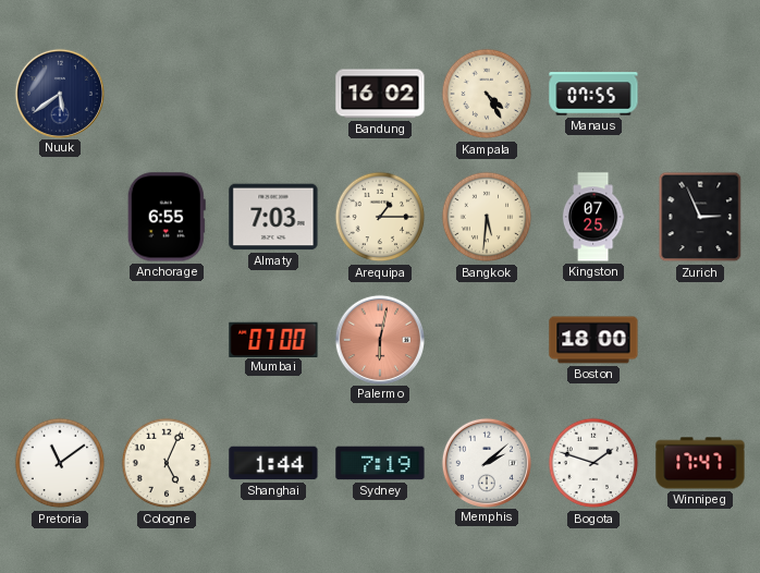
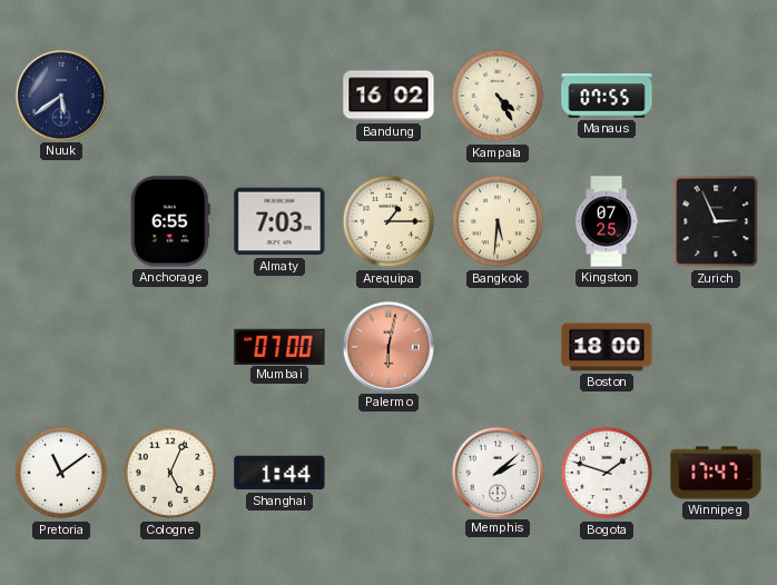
Sydney: 7:19 -> none (380, 463)
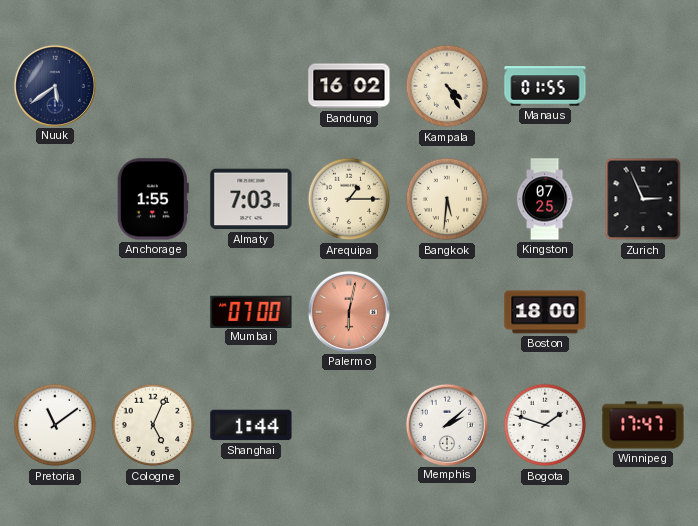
Manaus: 07:55 -> 01:55 (545, 86)
Anchorage: 6:55 -> 1:55 (153, 199)
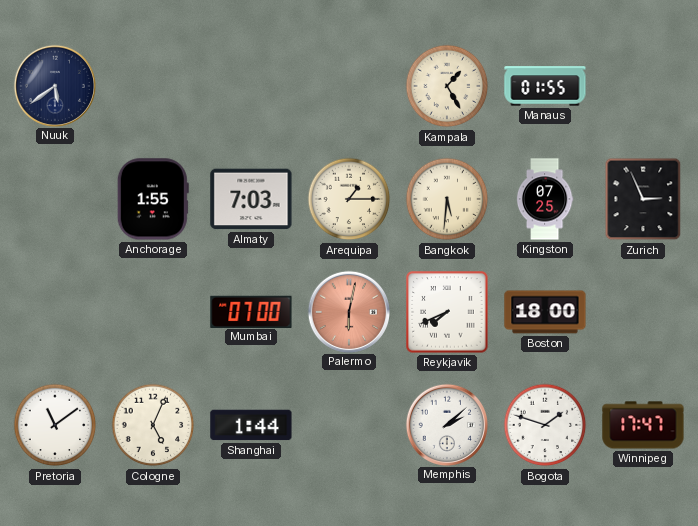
Bandung: 16:02 -> none (349, 86)
Kampala: 4:25 -> 1:25 (447, 86)
Reykjavik: none -> 7:41 (447, 312)
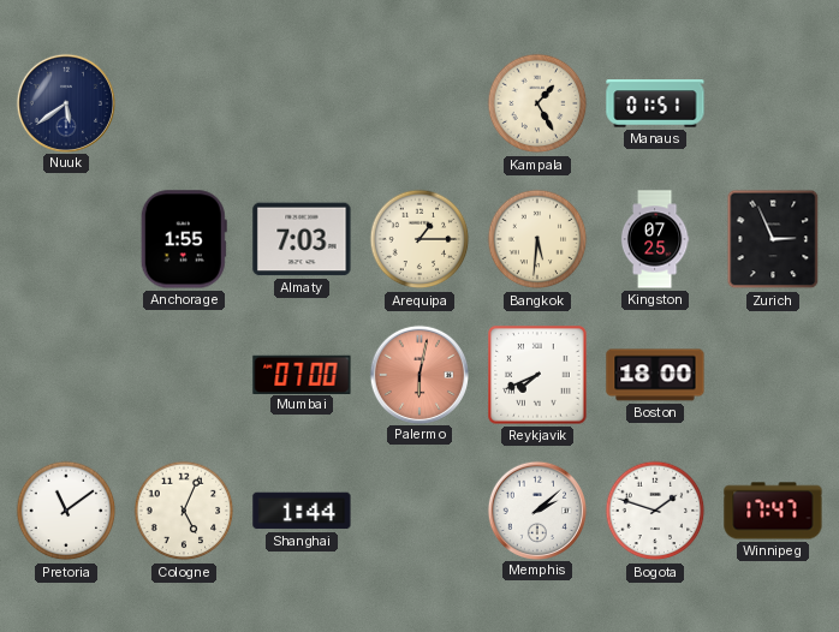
Manaus: 01:55 -> 01:51 (655, 103)
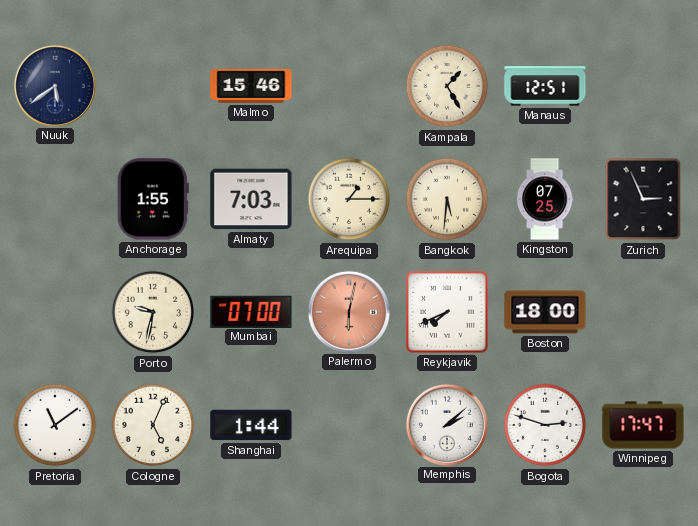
Malmo: none -> 15:46 (251, 86)
Manaus: 01:51 -> 12:51 (545, 86)
Porto: none -> 9:32 (153, 312)
Bogota: 1:48 -> 2:48 (545, 425)
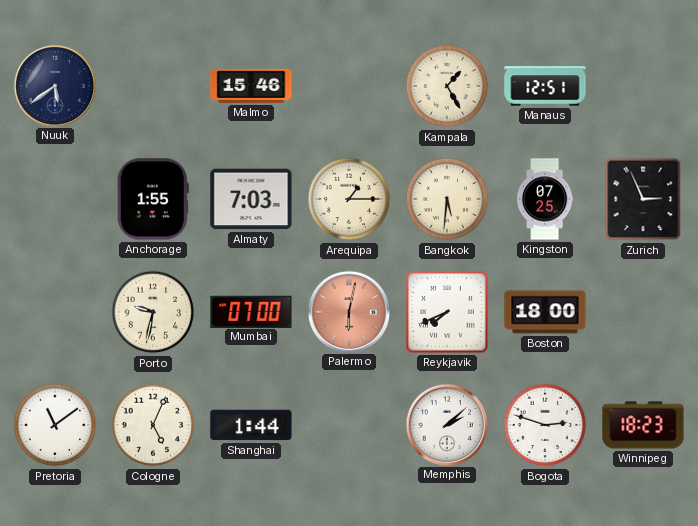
Winnipeg: 17:47 -> 18:23 (643, 425)
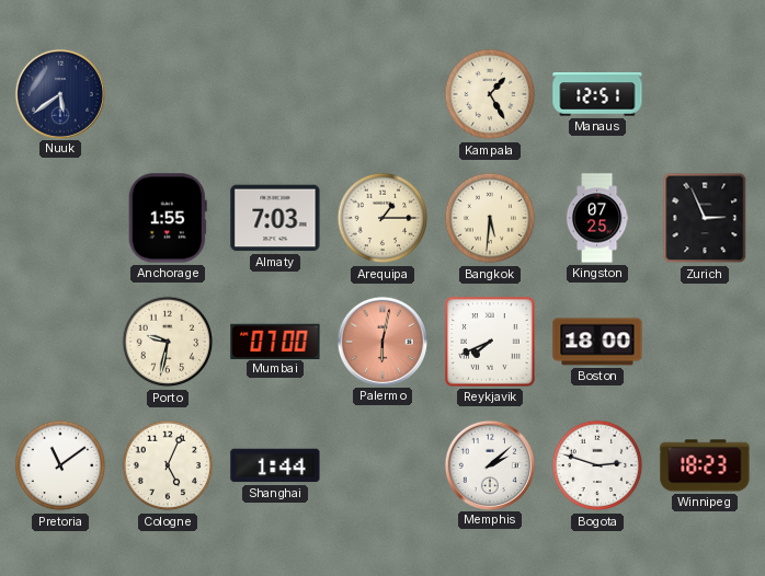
Malmo: 15:46 -> none (251, 86)
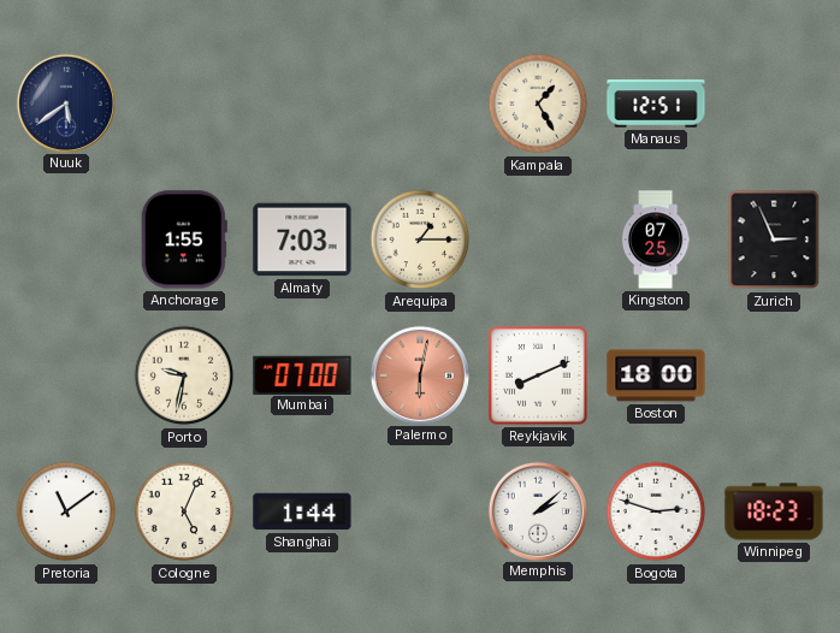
Bangkok: 5:31 -> none (490, 218)
Reykjavik: 7:41 -> 8:11 (538, 375)
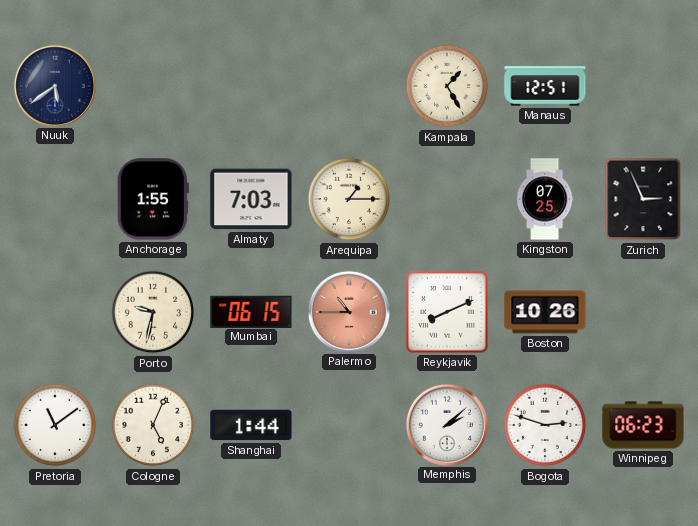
Mumbai: 07:00 -> 06:15 (251, 311)
Palermo: 6:02 -> 10:45 (348, 311)
Boston: 18:00 -> 10:26 (545, 312)
Winnipeg: 18:23 -> 06:23 (643, 425)
